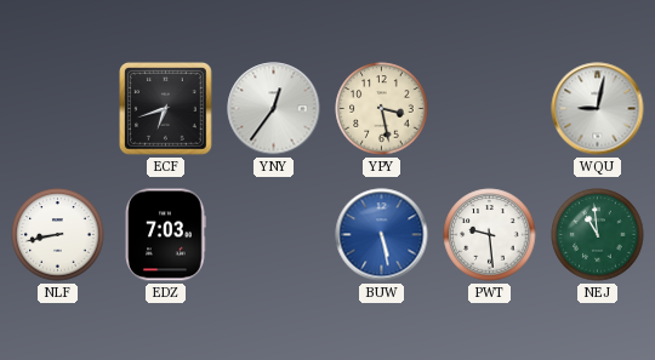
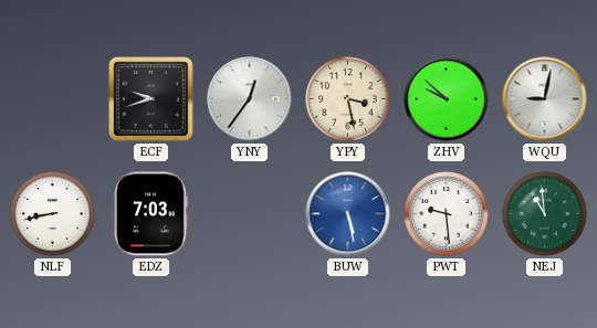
ECF: 6:42 -> 9:42 (151, 99)
ZHV: none -> 9:52 (447, 99)
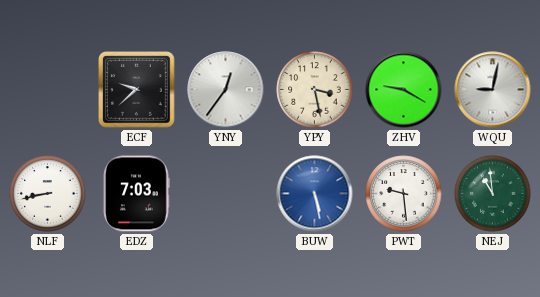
ECF: 9:42 -> 9:38 (137, 90)
ZHV: 9:52 -> 9:20 (404, 90)
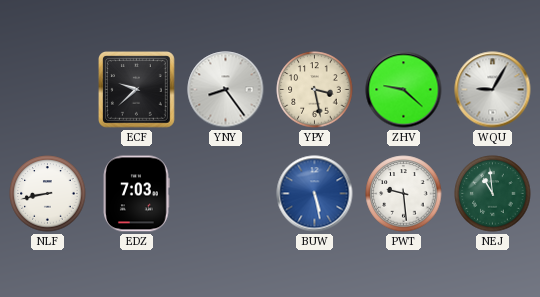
YNY: 12:36 -> 8:24 (226, 90)
ZHV: 9:20 -> 9:22 (404, 90)
WQU: 9:02 -> 9:05 (493, 90)
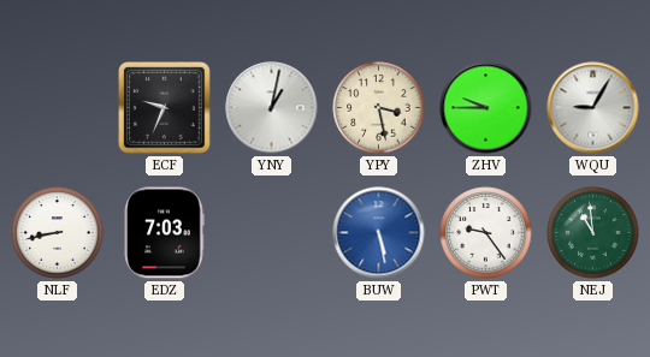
ECF: 9:38 -> 9:34 (165, 108)
YNY: 8:24 -> 1:02 (272, 108)
ZHV: 9:22 -> 9:45 (486, 108)
PWT: 9:29 -> 9:24 (486, 233)
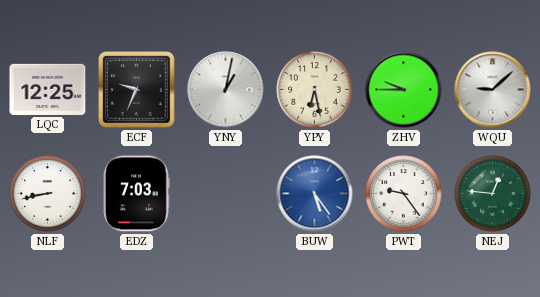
LQC: none -> 12:25 (48, 89)
YPY: 3:28 -> 6:28 (315, 90)
WQU: 9:05 -> 9:08 (493, 90)
BUW: 5:28 -> 5:24 (315, 194)
NEJ: 10:59 -> 12:46 (493, 194)
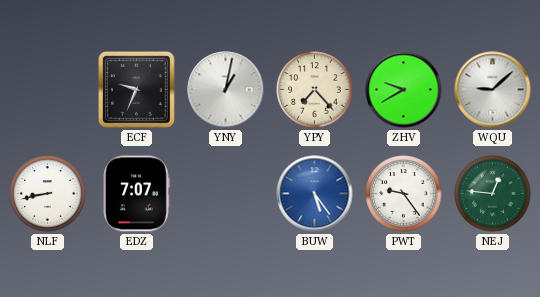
LQC: 12:25 -> none (48, 89)
YPY: 6:28 -> 7:23 (315, 90)
ZHV: 9:45 -> 9:40 (404, 90)
EDZ: 7:03 -> 7:07 (136, 194)
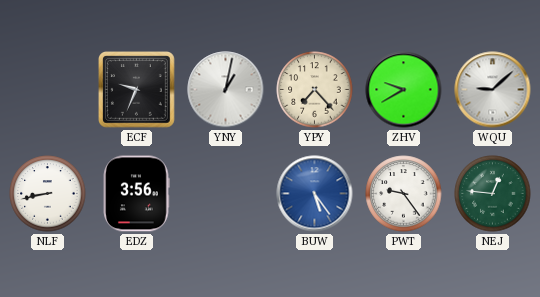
EDZ: 7:07 -> 3:56 (136, 194)
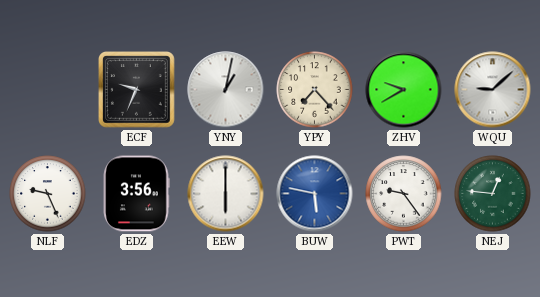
NLF: 8:43 -> 9:26 (48, 194)
EEW: none -> 6:00 (226, 194)
BUW: 5:24 -> 5:47 (315, 194)
